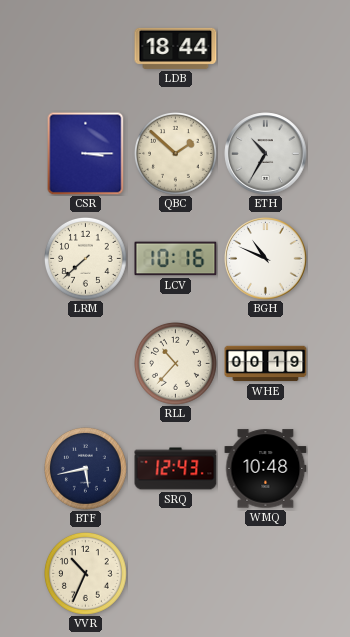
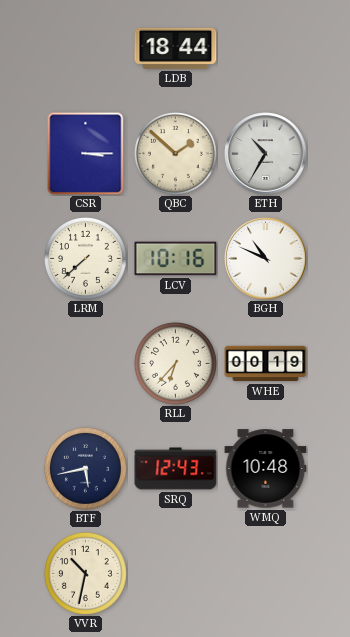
RLL: 10:37 -> 6:37 (175, 363)
VVR: 10:34 -> 10:32 (85, 573)
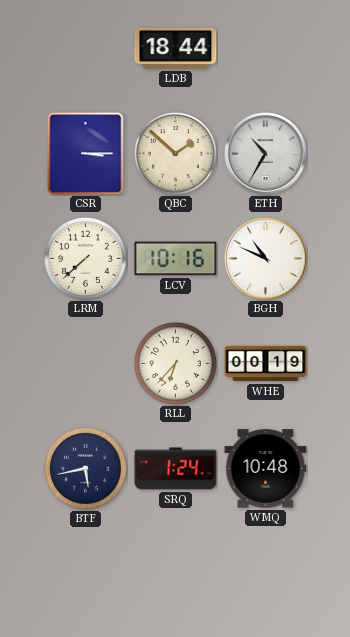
SRQ: 12:43 -> 1:24 (176, 469)
VVR: 10:32 -> none (85, 573)
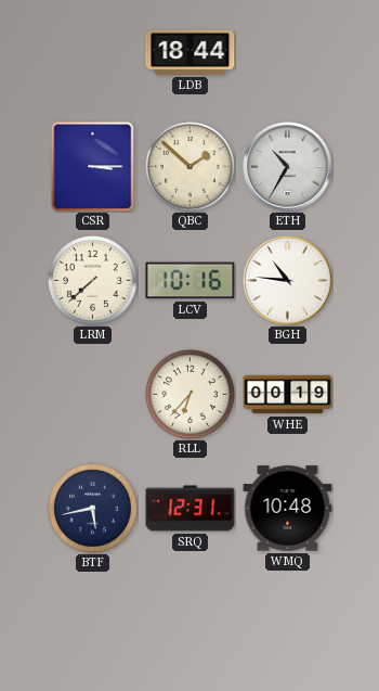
BGH: 10:49 -> 10:46 (288, 281)
SRQ: 1:24 -> 12:31 (191, 509)
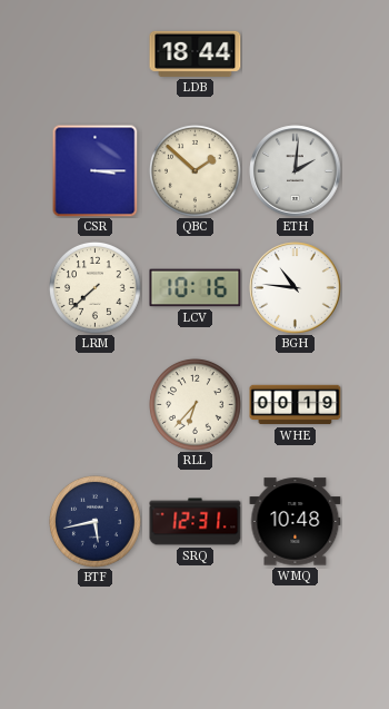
ETH: 10:35 -> 2:01 (296, 171)
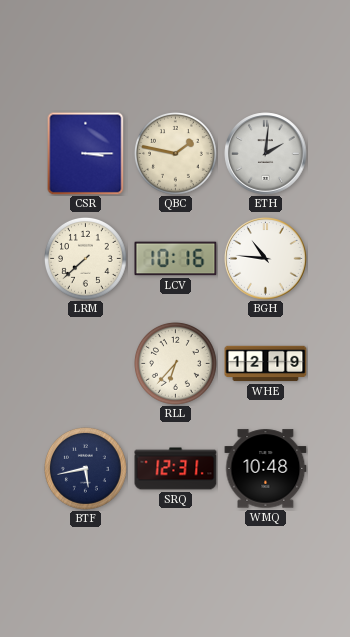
LDB: 18:44 -> none (196, 53)
QBC: 1:52 -> 1:47 (175, 153)
WHE: 00:19 -> 12:19 (266, 364)
